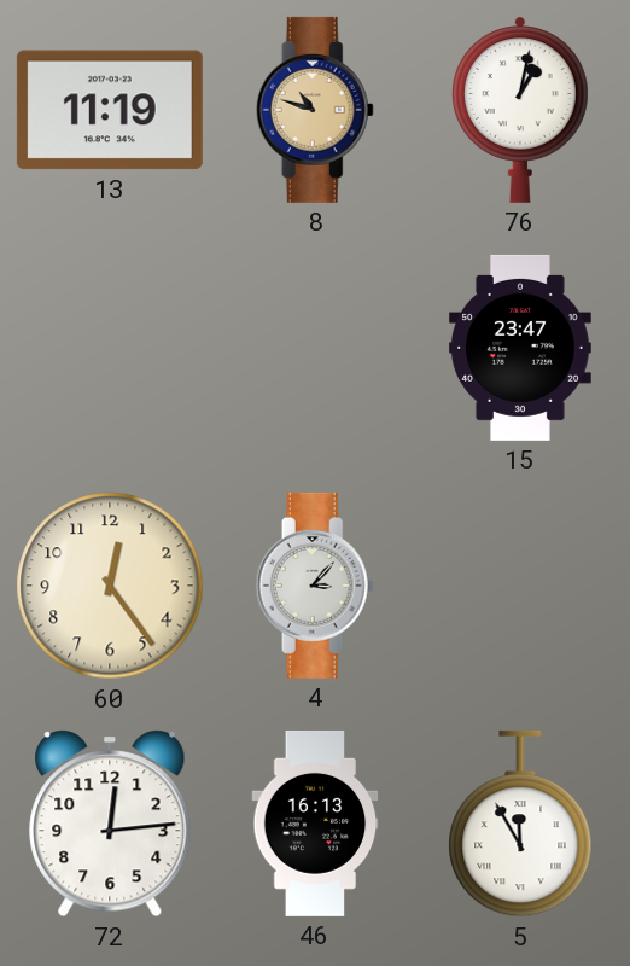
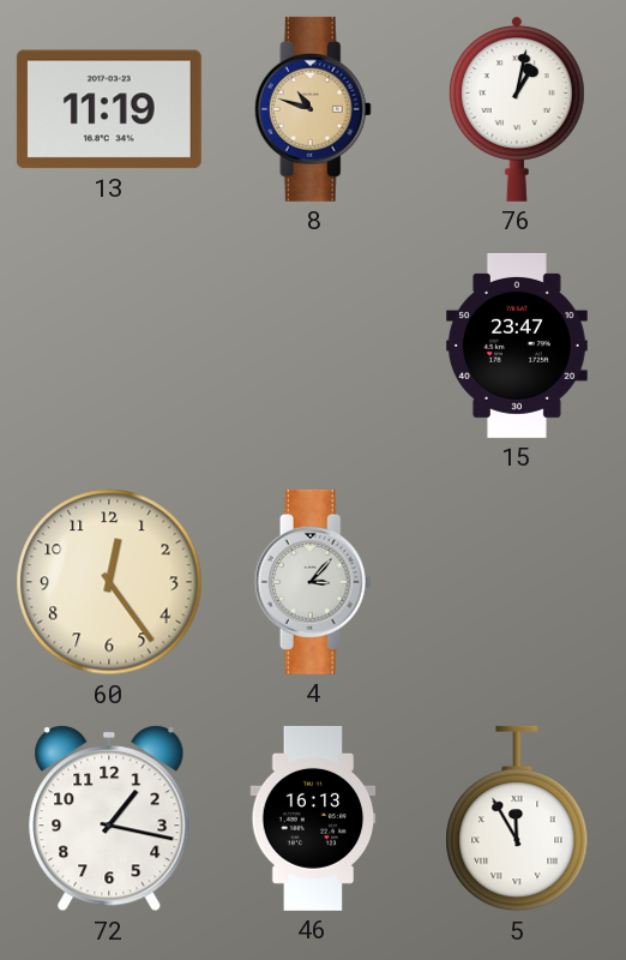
72: 12:14 -> 1:17 (109, 818)
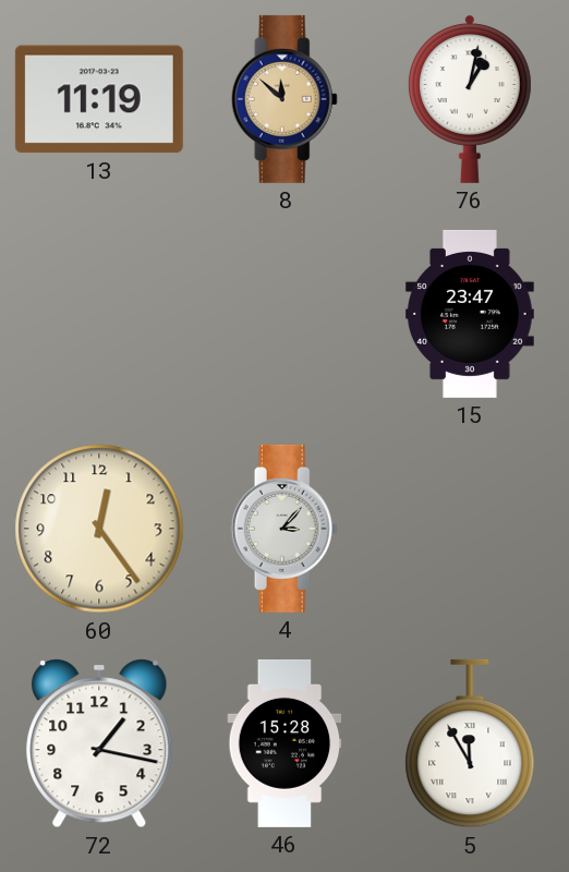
8: 10:48 -> 11:52 (284, 99)
46: 16:13 -> 15:28 (284, 743)
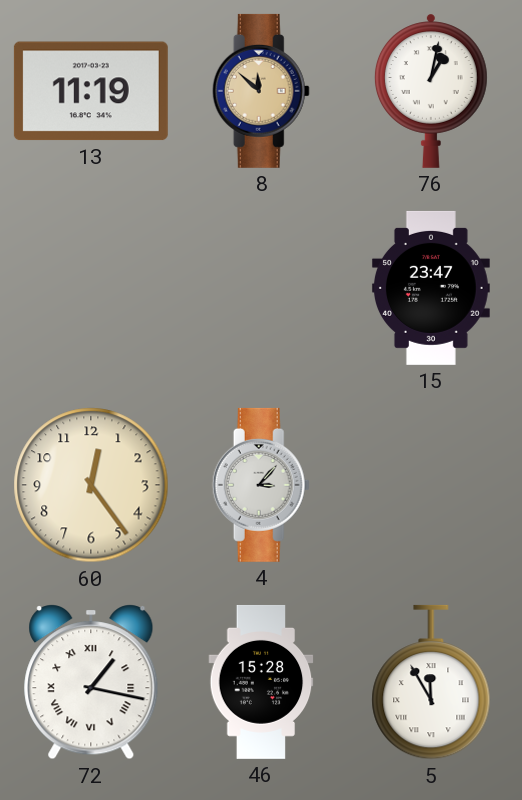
72 numerals: Arabic -> Roman (91, 682)
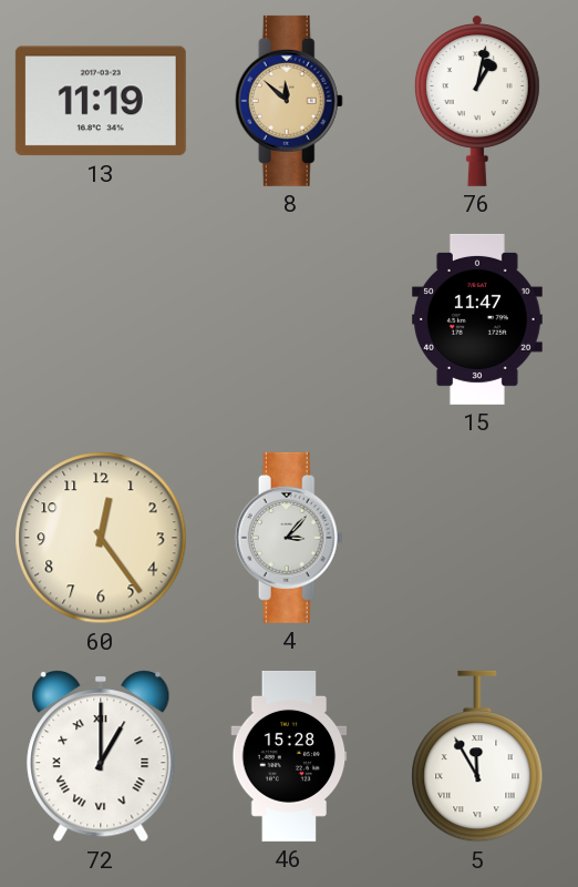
15: 23:47 -> 11:47 (477, 319)
72: 1:17 -> 1:00 (101, 756)
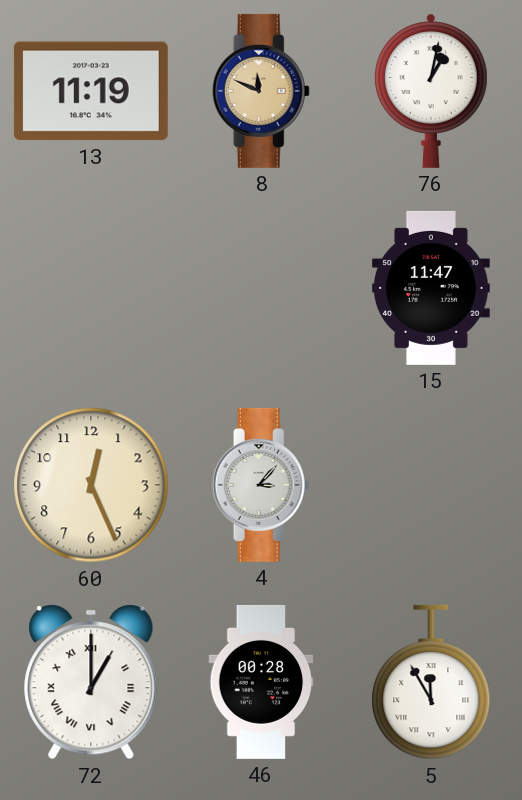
8: 11:52 -> 11:49 (261, 91)
60: 12:24 -> 12:26 (91, 485)
46: 15:28 -> 00:28 (261, 682)
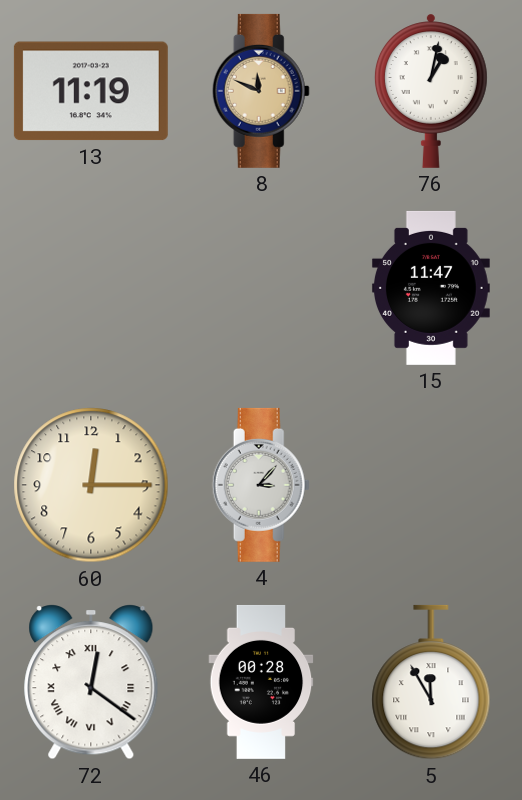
60: 12:26 -> 12:15 (91, 485)
72: 1:00 -> 12:21 (91, 682)
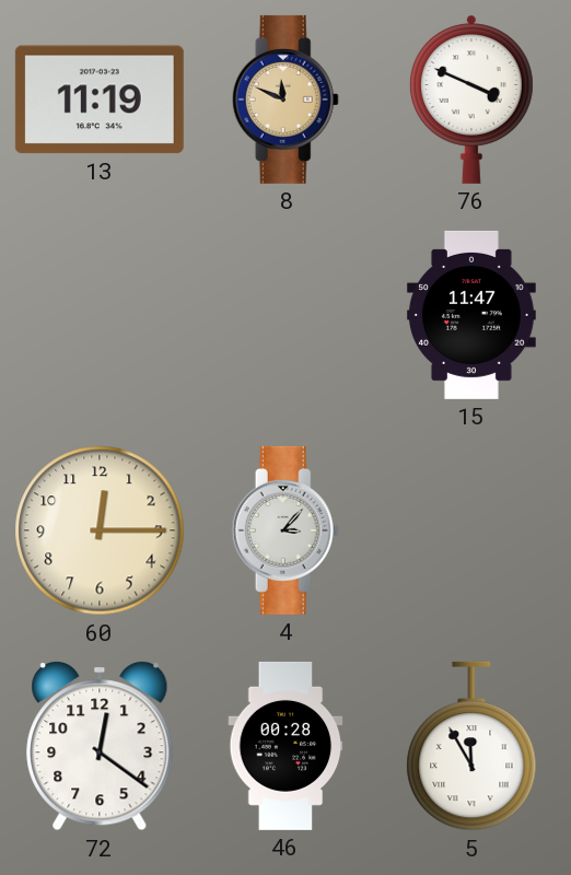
76: 1:02 -> 3:49 (471, 100)
72 numerals: Roman -> Arabic (100, 746)
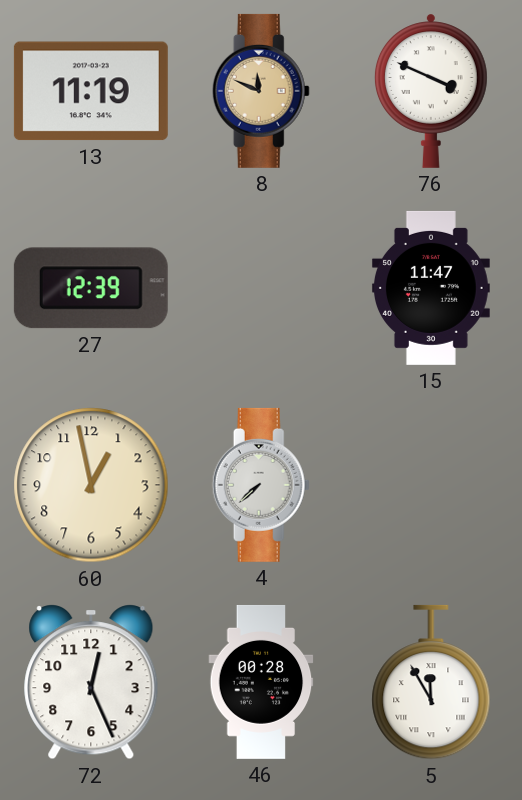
27: none -> 12:39 (91, 288)
60: 12:15 -> 12:58 (91, 485)
4: 3:07 -> 7:38 (261, 485)
72: 12:21 -> 12:26 (91, 682)
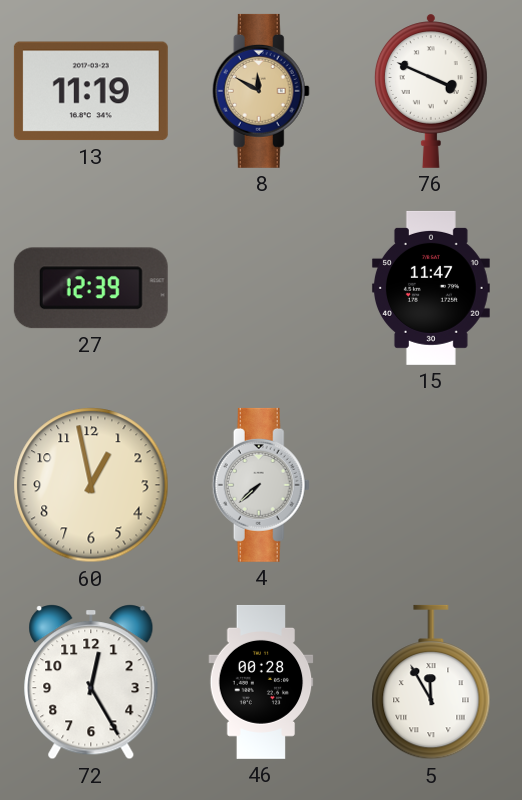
8: 11:49 -> 11:50 (261, 91)
72: 12:26 -> 12:25 (91, 682)
